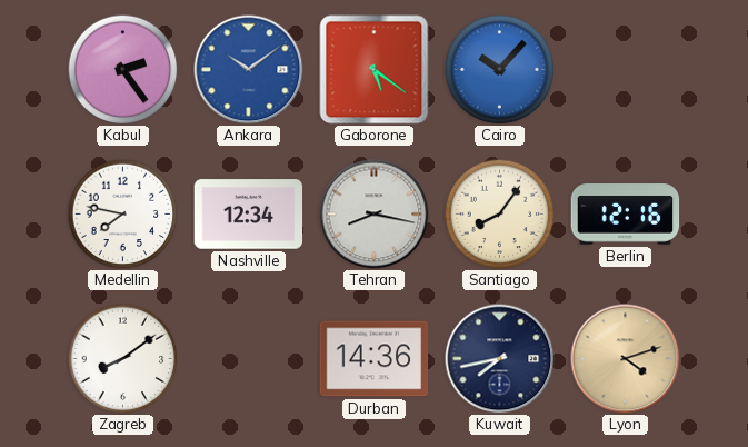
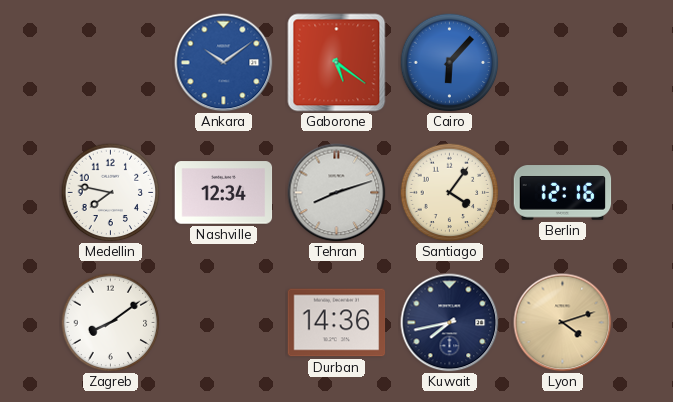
Kabul: 2:24 -> none (123, 70)
Cairo: 10:07 -> 6:07 (450, 63)
Tehran: 8:17 -> 8:12 (337, 193)
Santiago: 8:06 -> 4:06 (450, 193)
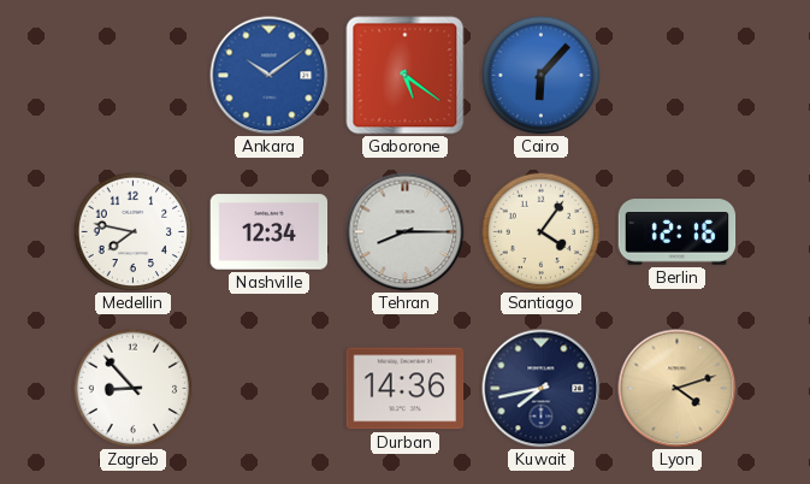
Tehran: 8:12 -> 8:15 (406, 232)
Zagreb: 8:09 -> 8:53 (134, 389)
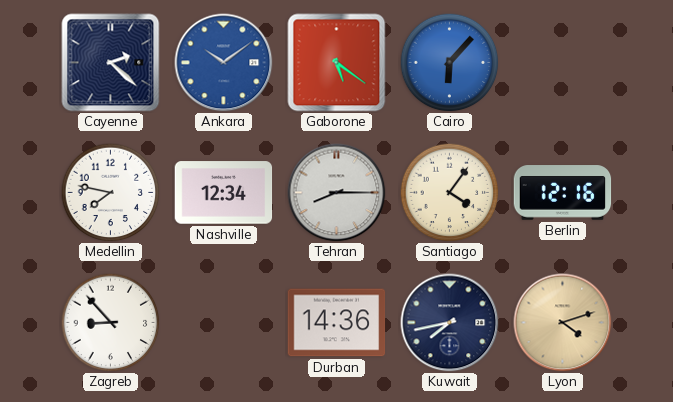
Cayenne: none -> 2:22 (111, 63)
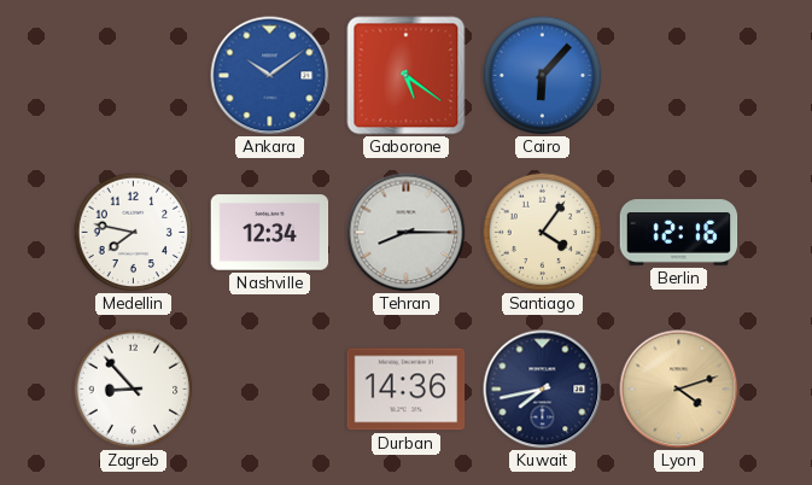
Cayenne: 2:22 -> none (111, 63)
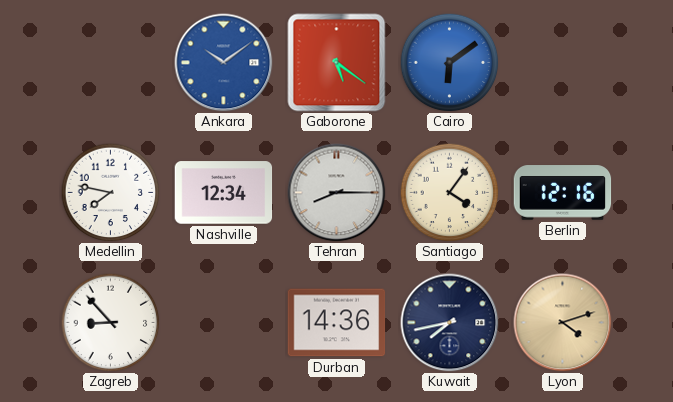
Cairo: 6:07 -> 6:09 (450, 63)
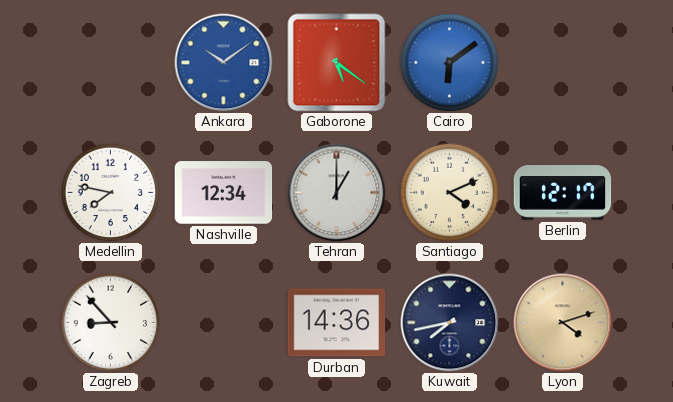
Tehran: 8:15 -> 1:00 (337, 193)
Santiago: 4:06 -> 4:11 (450, 193)
Berlin: 12:16 -> 12:17 (563, 193)
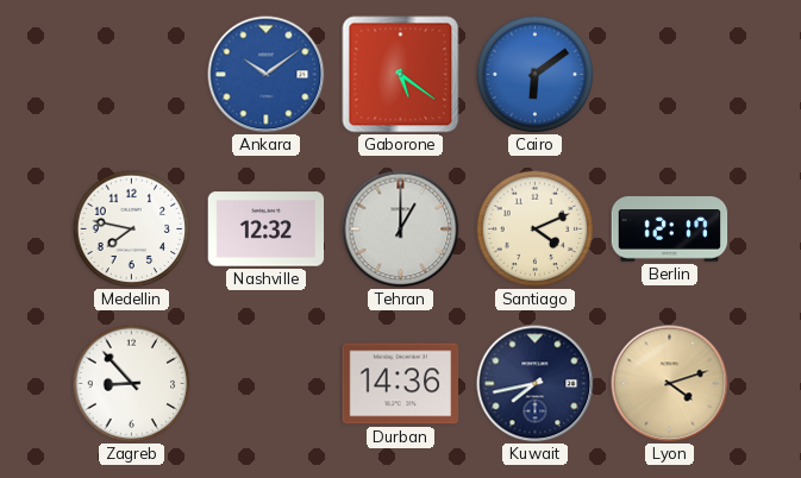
Nashville: 12:34 -> 12:32 (267, 229)
